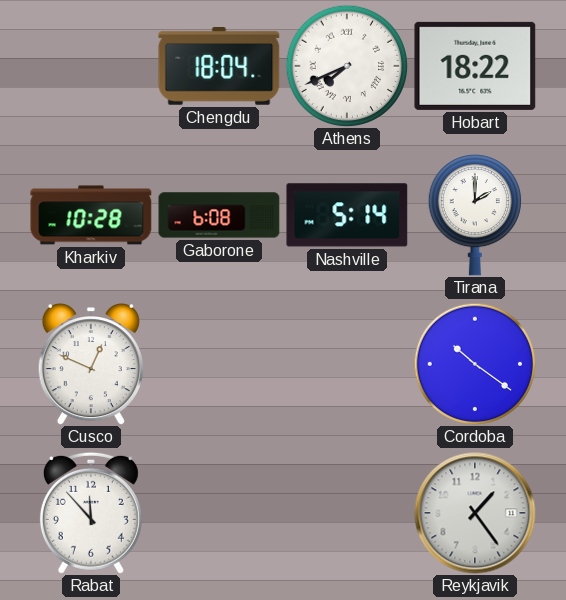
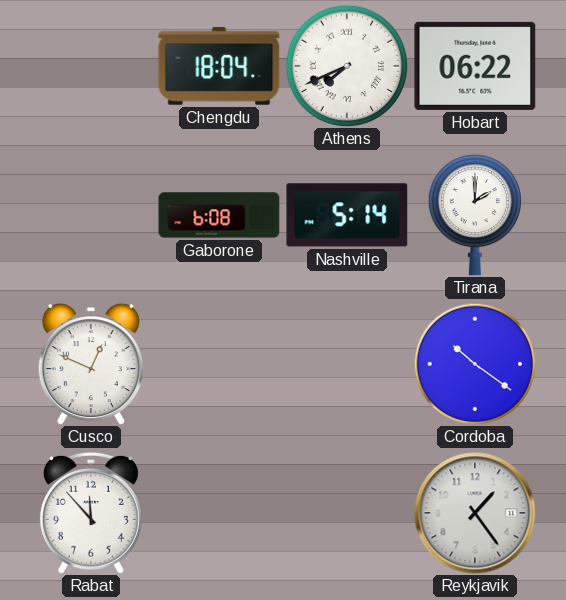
Hobart: 18:22 -> 06:22 (475, 66)
Kharkiv: 10:28 -> none (91, 215)
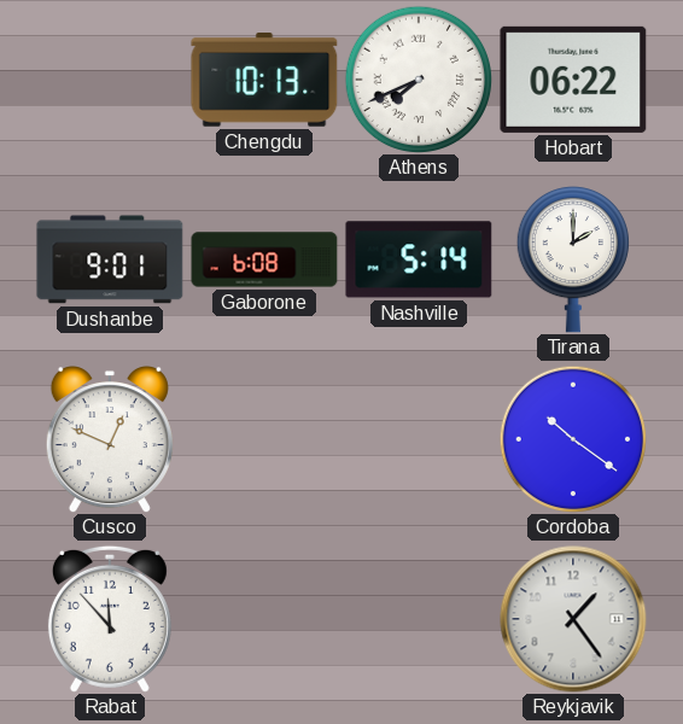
Chengdu: 18:04 -> 10:13 (264, 81)
Dushanbe: none -> 9:01 (110, 259)
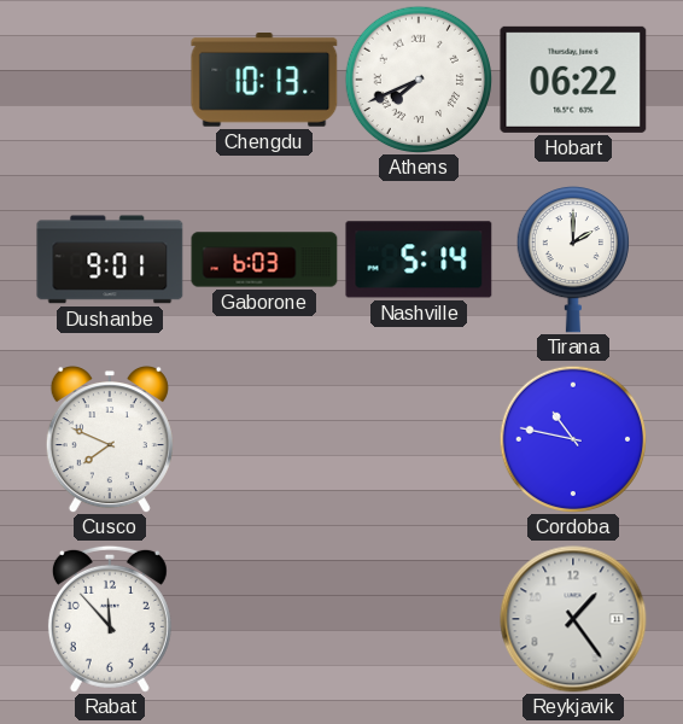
Gaborone: 6:08 -> 6:03 (264, 259)
Cusco: 12:49 -> 7:49 (110, 440)
Cordoba: 10:21 -> 10:47 (573, 439)
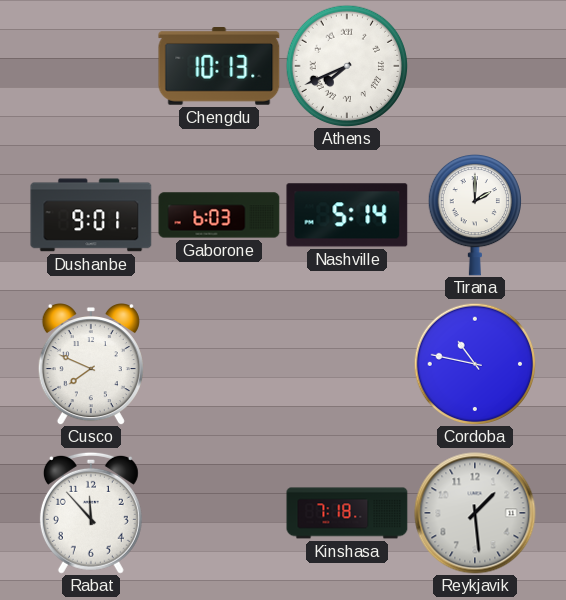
Hobart: 06:22 -> none (573, 80)
Kinshasa: none -> 7:18 (347, 513)
Reykjavik: 1:24 -> 1:29 (475, 513)
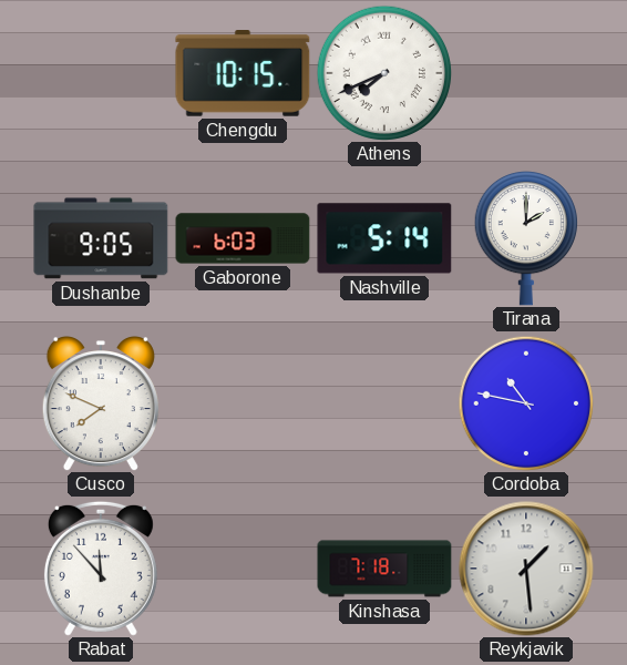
Chengdu: 10:13 -> 10:15 (243, 74)
Dushanbe: 9:01 -> 9:05 (101, 238)
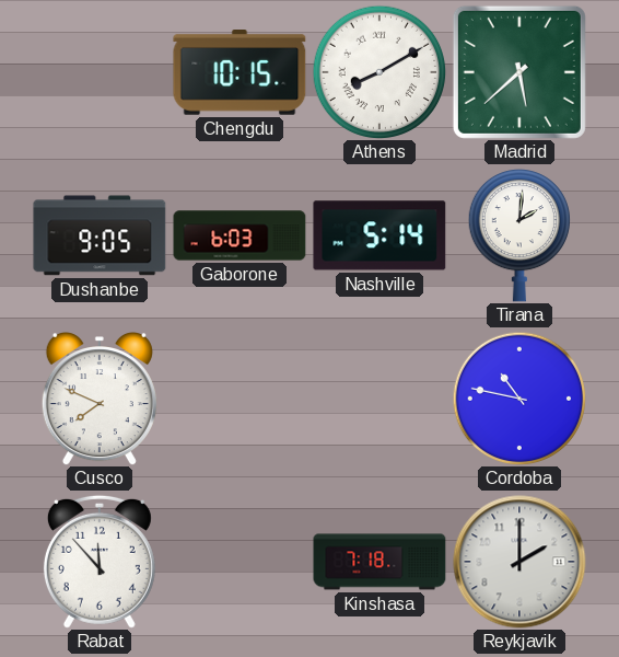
Athens: 7:41 -> 8:10 (379, 72)
Madrid: none -> 5:38 (519, 72)
Tirana: 2:00 -> 2:01 (518, 235)
Reykjavik: 1:29 -> 2:00 (519, 562)
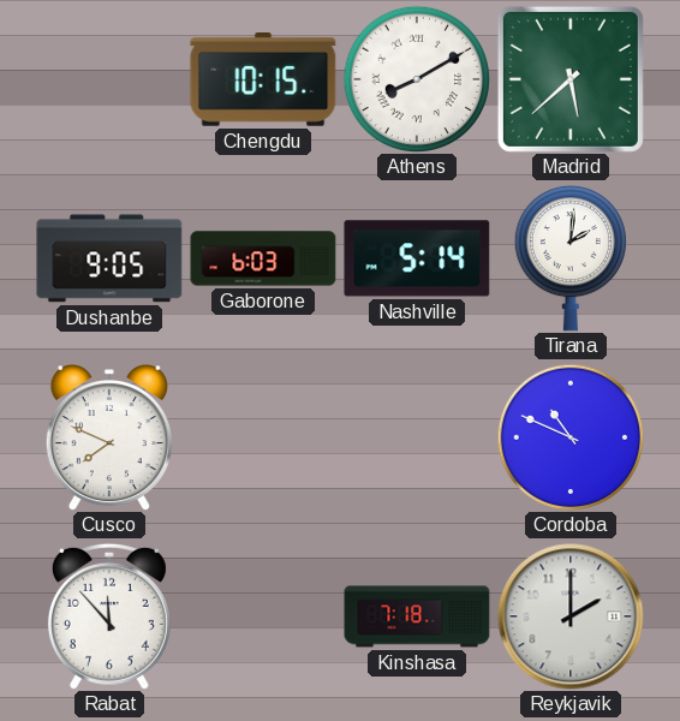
Cordoba: 10:47 -> 10:49 (571, 437)
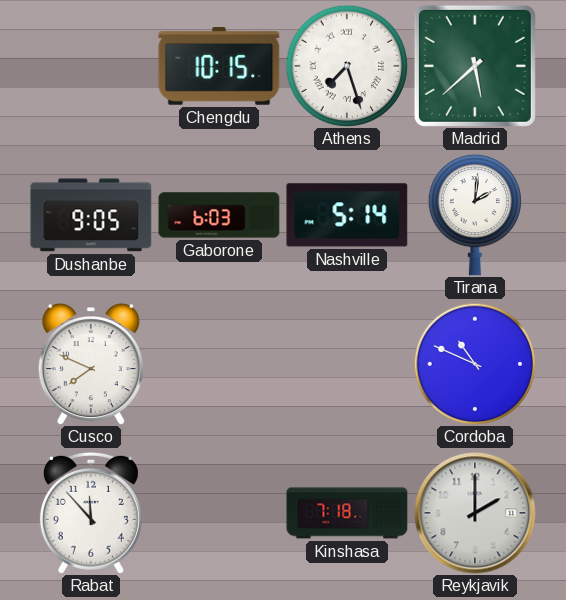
Athens: 8:10 -> 7:27 (347, 66)
